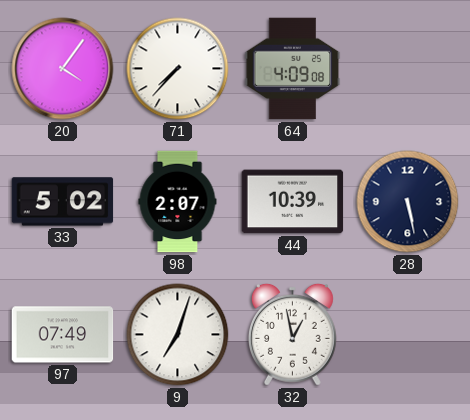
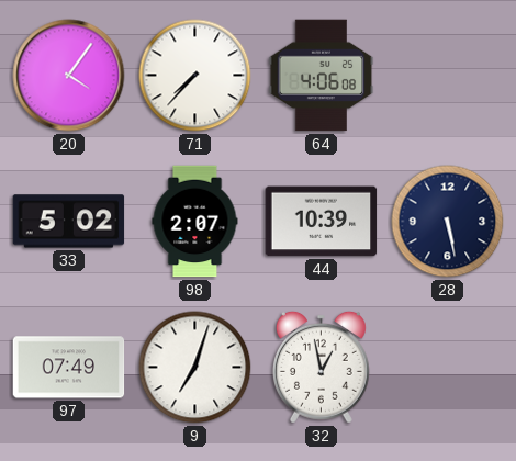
64: 4:09 -> 4:06 (322, 76)
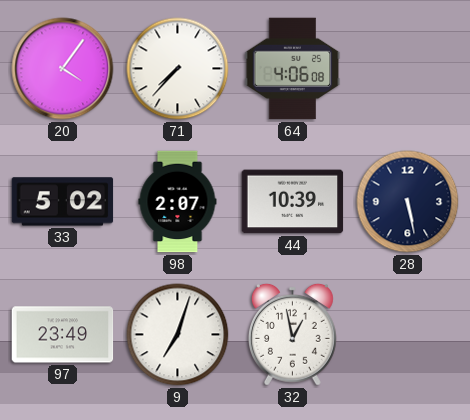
97: 07:49 -> 23:49 (63, 335)
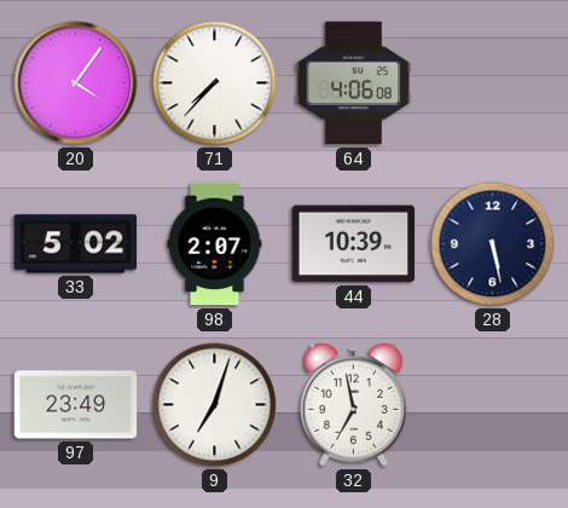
32: 12:58 -> 6:58 (353, 404)
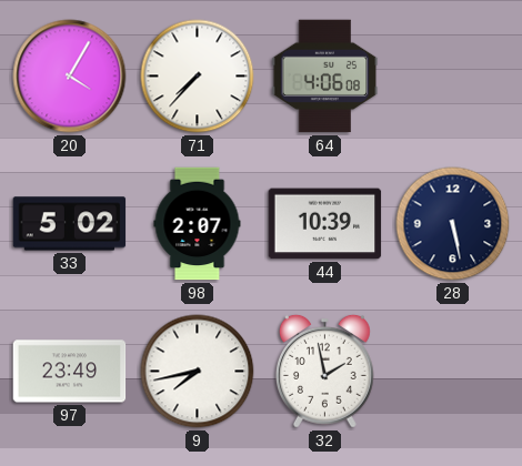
20: 4:06 -> 4:05 (70, 77)
9: 7:03 -> 7:43 (198, 372)
32: 6:58 -> 1:58 (324, 371)
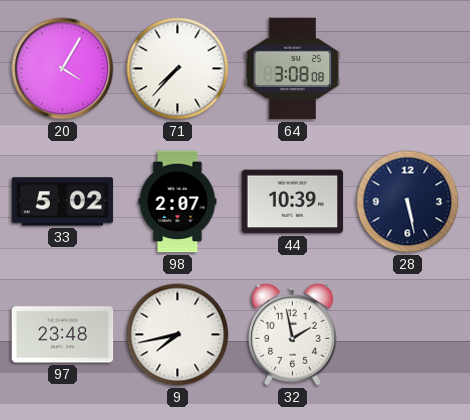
64: 4:06 -> 3:08 (293, 69)
97: 23:49 -> 23:48 (63, 335)
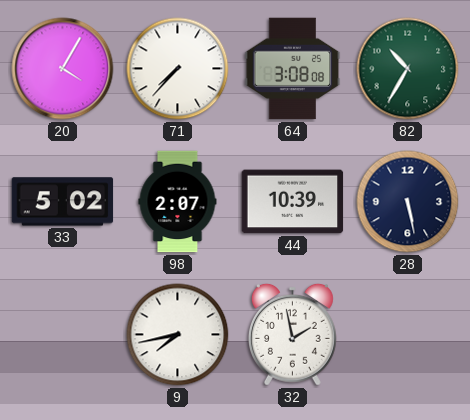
82: none -> 10:35 (408, 69)
97: 23:48 -> none (63, 335)
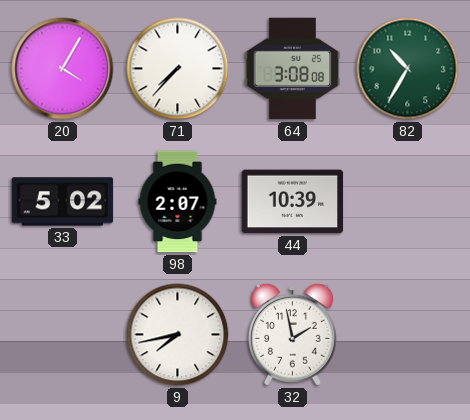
28: 5:28 -> none (408, 202)
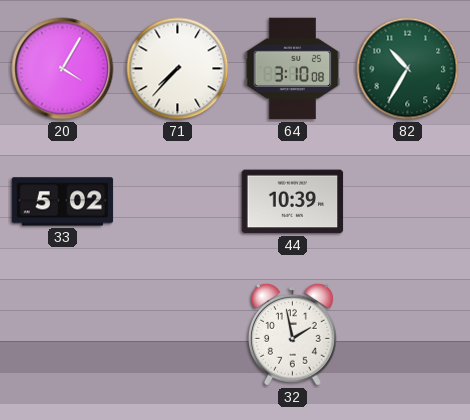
64: 3:08 -> 3:10 (293, 69)
98: 2:07 -> none (178, 202)
9: 7:43 -> none (178, 335)
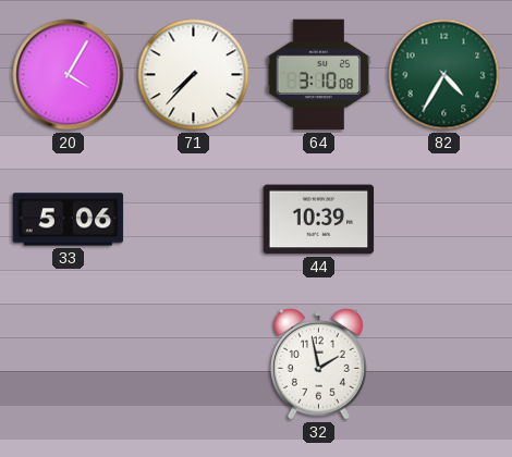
82: 10:35 -> 4:35 (444, 75)
33: 5:02 -> 5:06 (69, 220)
